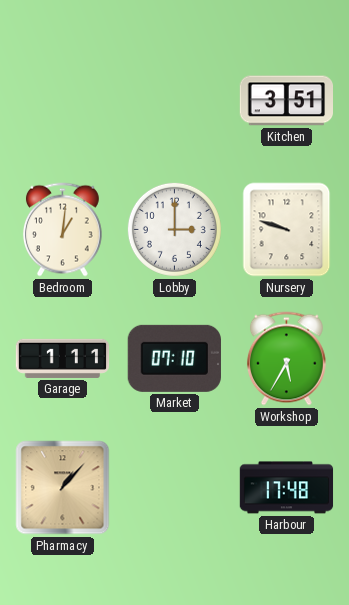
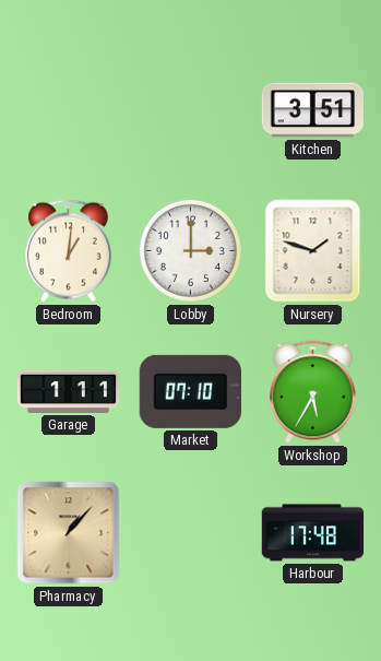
Nursery: 9:48 -> 1:48 (313, 251)
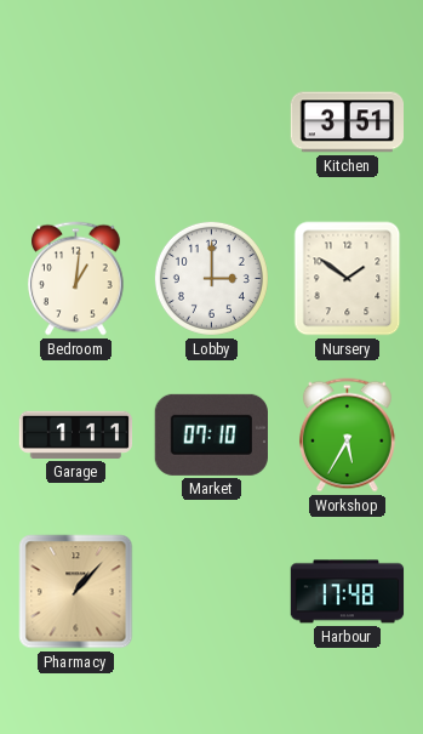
Nursery: 1:48 -> 1:51 (348, 279)
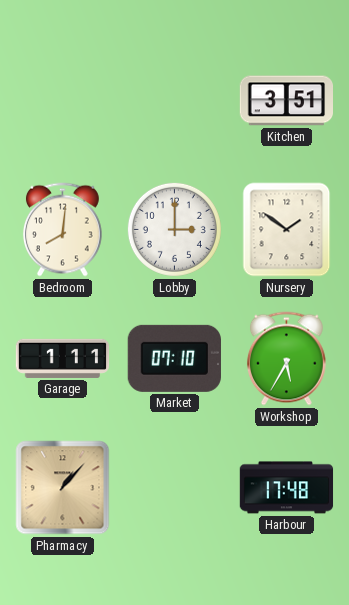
Bedroom: 1:01 -> 8:01 (62, 230)
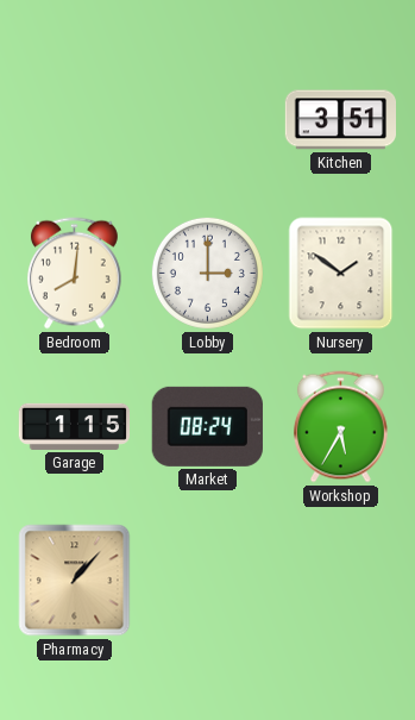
Garage: 1:11 -> 1:15 (75, 426)
Market: 07:10 -> 08:24 (207, 426)
Harbour: 17:48 -> none (287, 488)
